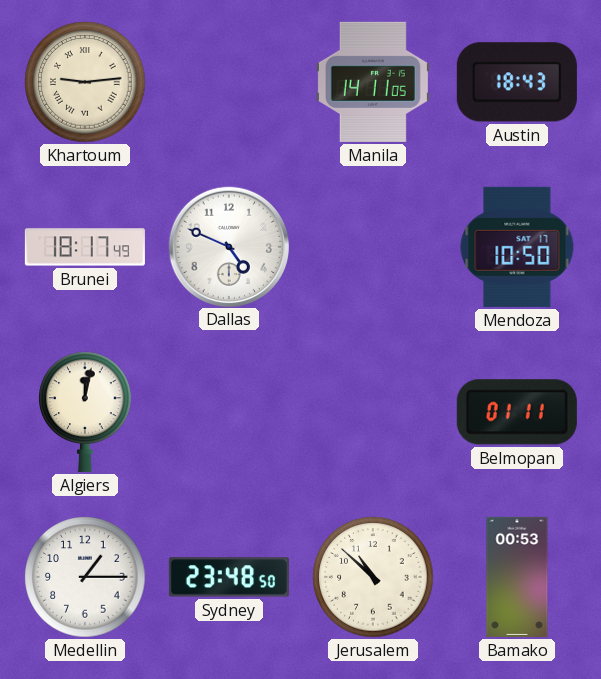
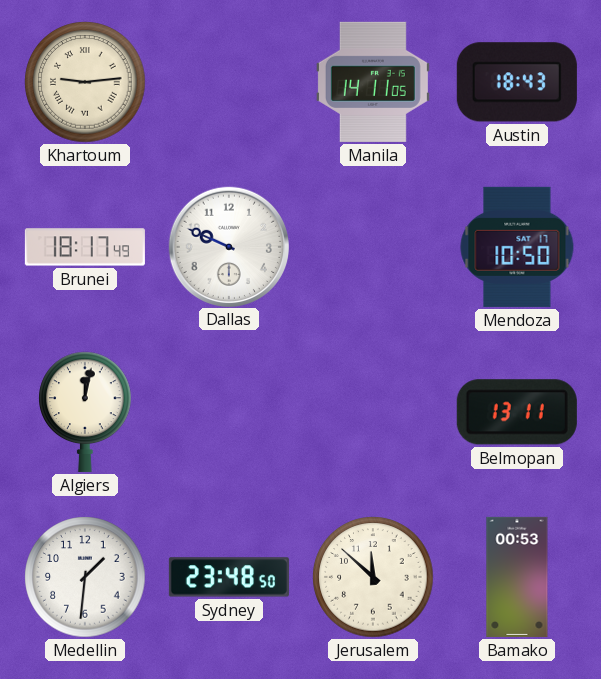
Dallas: 4:49 -> 9:49 (228, 246)
Belmopan: 01:11 -> 13:11 (517, 412)
Medellin: 1:15 -> 1:31 (85, 577)
Jerusalem: 10:52 -> 11:52 (373, 577)
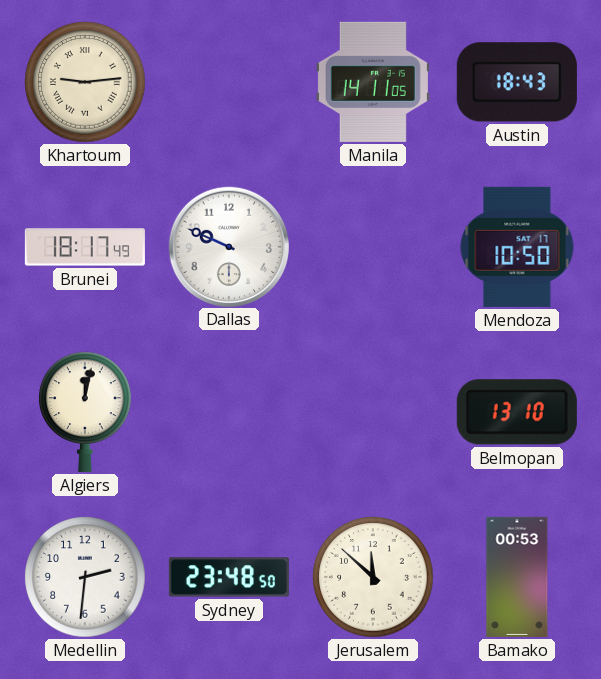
Belmopan: 13:11 -> 13:10 (517, 412)
Medellin: 1:31 -> 2:31 (85, 577)
